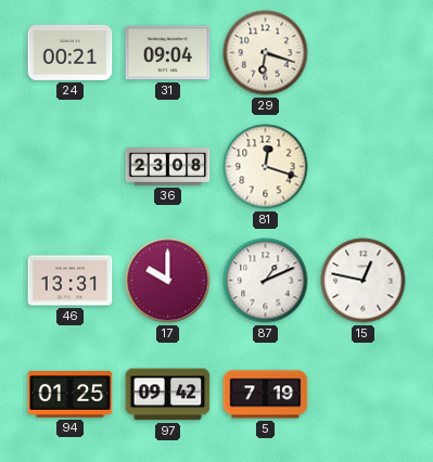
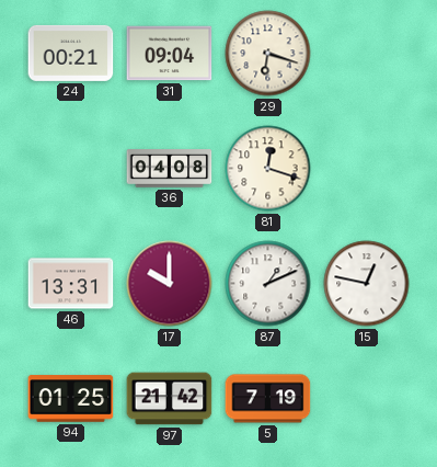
36: 23:08 -> 04:08 (170, 169)
97: 09:42 -> 21:42 (170, 399)
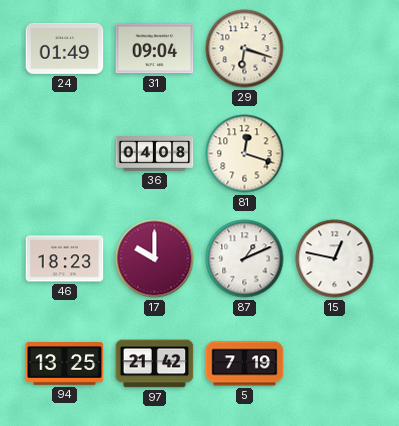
24: 00:21 -> 01:49 (65, 48)
46: 13:31 -> 18:23 (65, 259)
94: 01:25 -> 13:25 (65, 364)
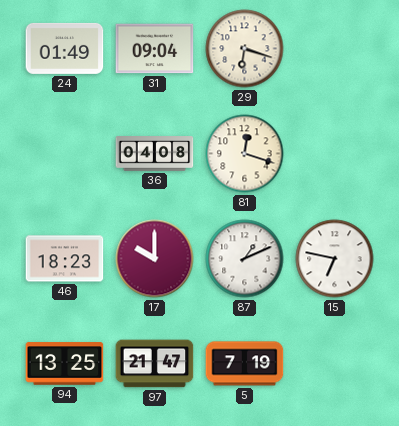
15: 12:47 -> 6:47 (335, 259)
97: 21:42 -> 21:47 (155, 364)
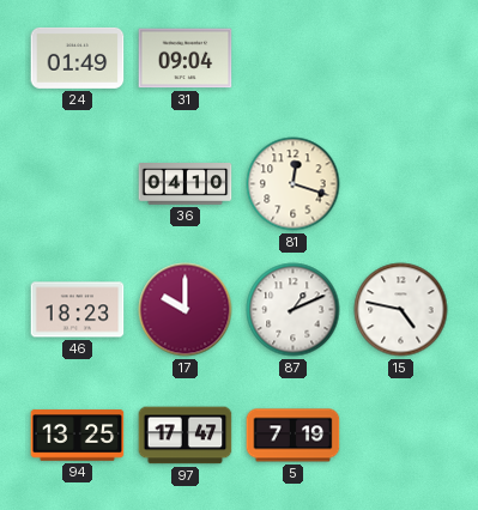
29: 6:18 -> none (245, 49)
36: 04:08 -> 04:10 (186, 184)
15: 6:47 -> 4:47 (401, 310)
97: 21:47 -> 17:47 (186, 436)
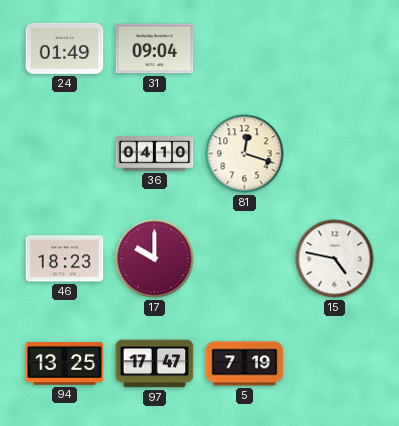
87: 1:11 -> none (294, 310)
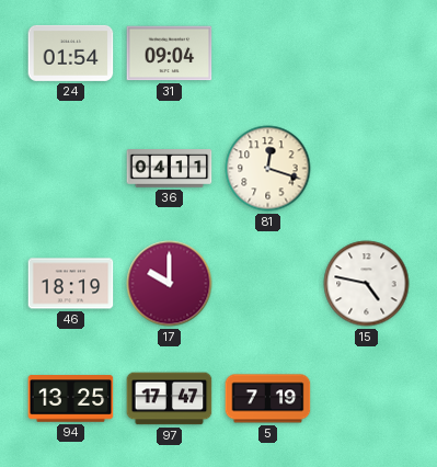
24: 01:49 -> 01:54 (71, 53)
36: 04:10 -> 04:11 (170, 169)
46: 18:23 -> 18:19 (71, 284)
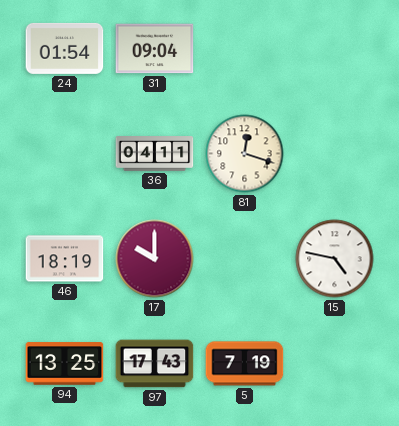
97: 17:47 -> 17:43 (155, 364)
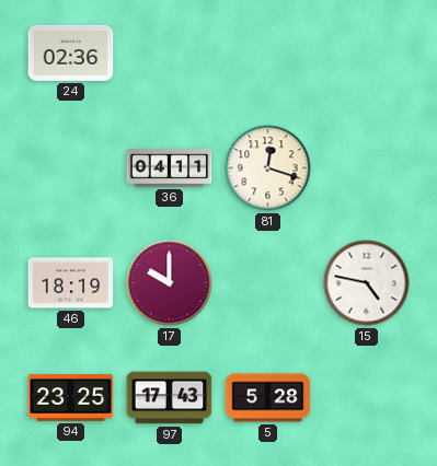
24: 01:54 -> 02:36 (71, 53)
31: 09:04 -> none (155, 49)
94: 13:25 -> 23:25 (71, 398)
5: 7:19 -> 5:28 (268, 398)
